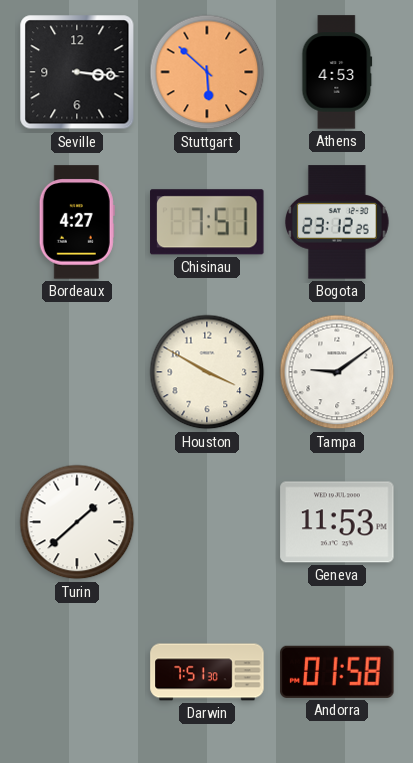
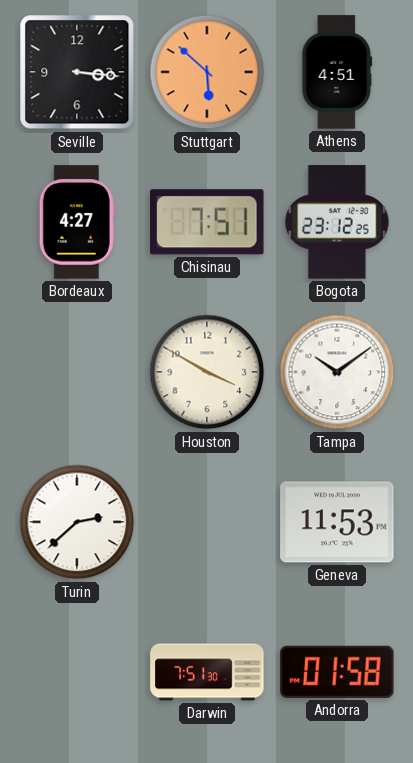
Athens: 4:53 -> 4:51 (337, 72)
Tampa: 9:09 -> 10:09 (337, 372)
Turin: 1:38 -> 2:38 (77, 522)
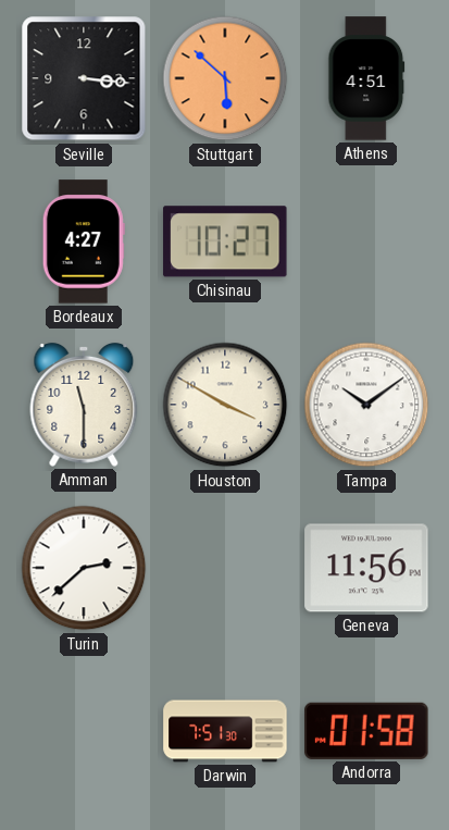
Chisinau: 7:51 -> 10:27 (225, 241)
Bogota: 23:12 -> none (337, 222)
Amman: none -> 11:30 (84, 405)
Geneva: 11:53 -> 11:56 (366, 568)
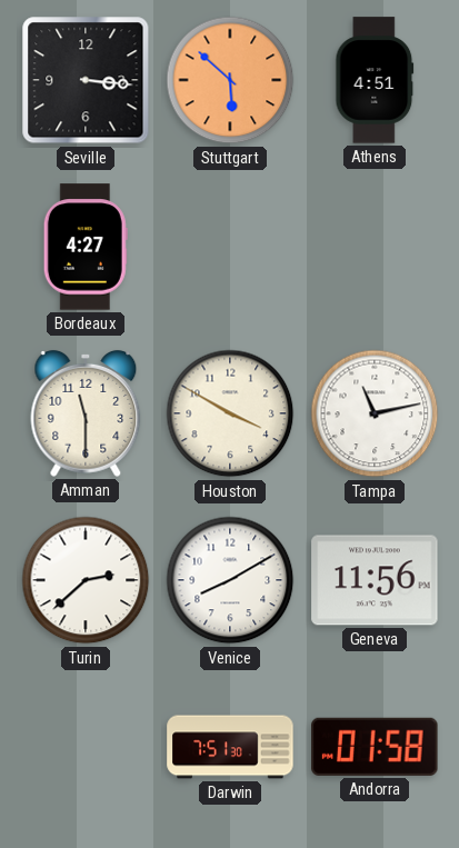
Chisinau: 10:27 -> none (225, 241)
Tampa: 10:09 -> 11:13 (375, 413)
Venice: none -> 8:10 (230, 580)
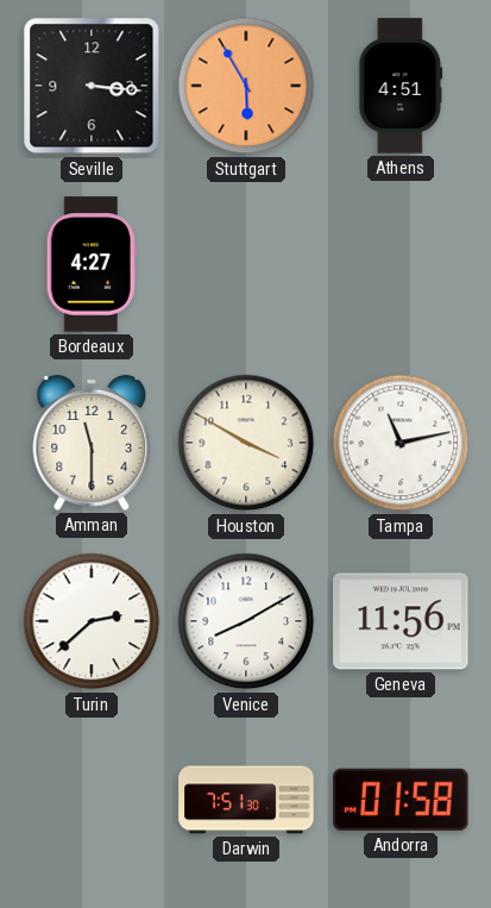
Stuttgart: 5:52 -> 5:55 (246, 86)
